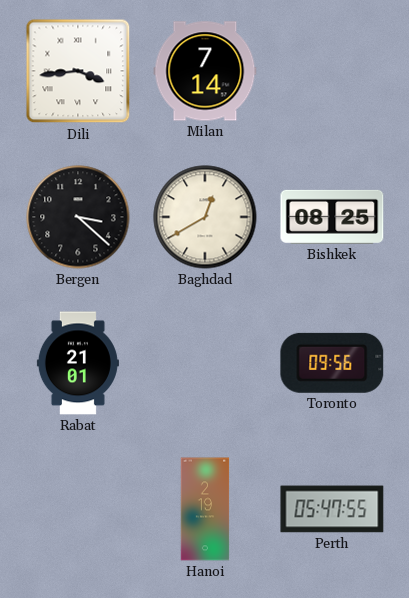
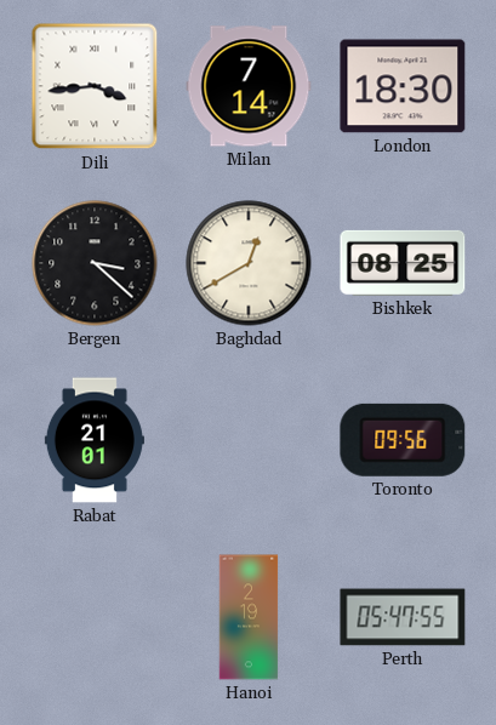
London: none -> 18:30 (403, 86)
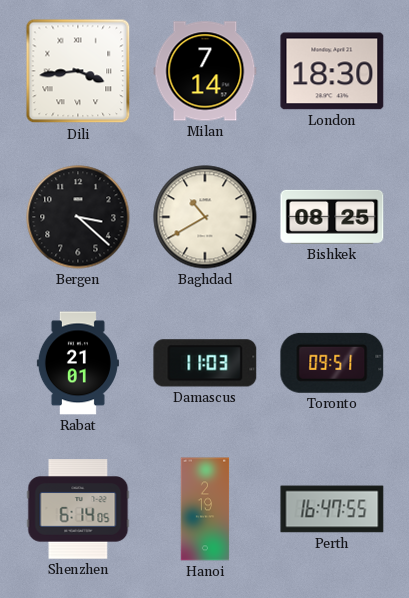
Baghdad: 12:40 -> 10:40 (205, 217)
Damascus: none -> 11:03 (205, 363)
Toronto: 09:56 -> 09:51 (332, 363)
Shenzhen: none -> 6:14 (78, 509)
Perth: 05:47 -> 16:47 (332, 509)
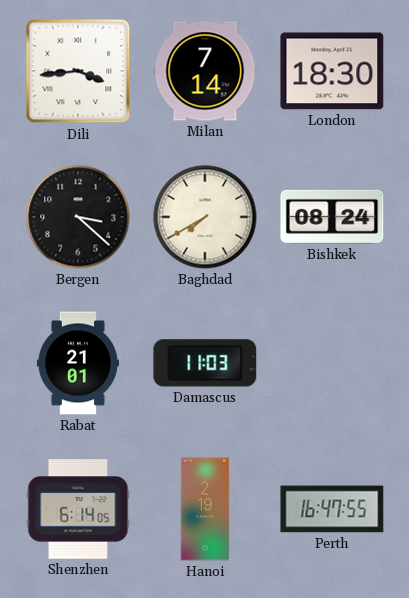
Baghdad: 10:40 -> 7:40 (205, 217)
Bishkek: 08:25 -> 08:24 (332, 217)
Toronto: 09:51 -> none (332, 363)
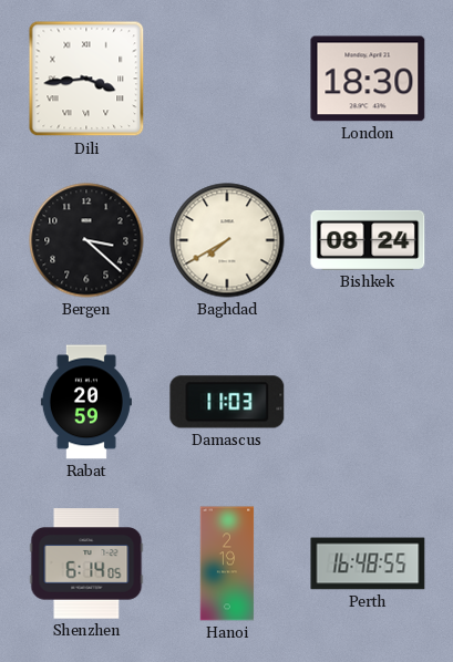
Milan: 7:14 -> none (205, 71)
Rabat: 21:01 -> 20:59 (86, 402)
Perth: 16:47 -> 16:48 (368, 563)
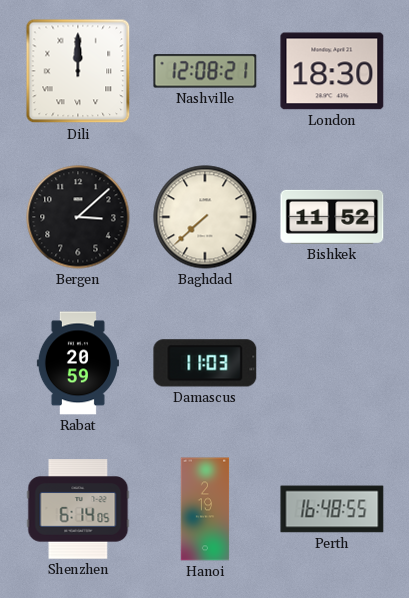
Dili: 3:44 -> 12:00 (78, 71)
Nashville: none -> 12:08 (205, 71)
Bergen: 3:22 -> 3:08 (78, 217)
Baghdad: 7:40 -> 7:38 (205, 217)
Bishkek: 08:24 -> 11:52 (332, 217)
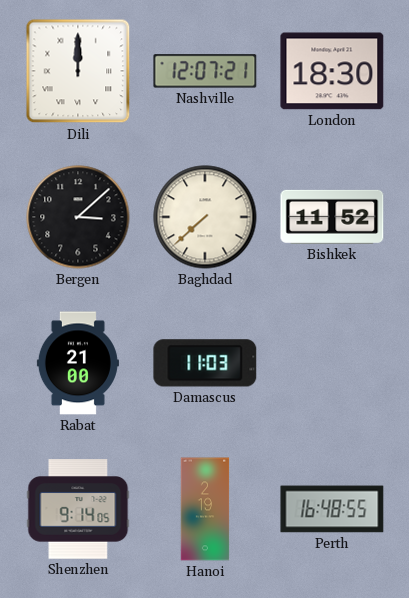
Nashville: 12:08 -> 12:07 (205, 71)
Rabat: 20:59 -> 21:00 (78, 363)
Shenzhen: 6:14 -> 9:14 (78, 509)
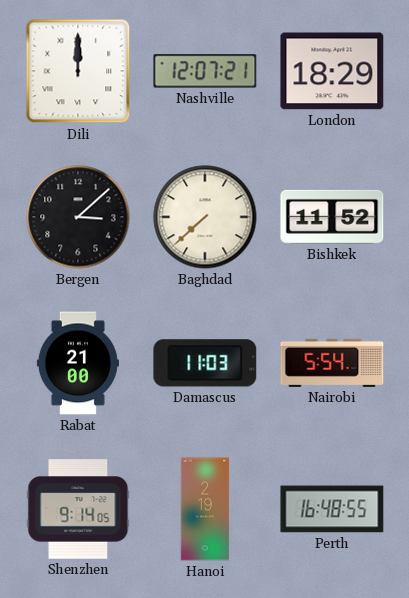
London: 18:30 -> 18:29 (332, 71)
Nairobi: none -> 5:54 (332, 363)
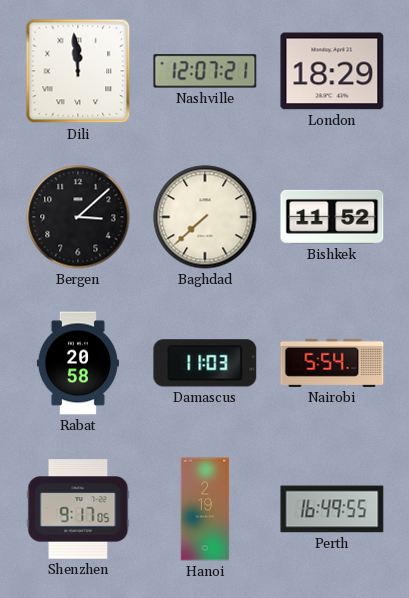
Dili: 12:00 -> 11:59 (78, 71)
Rabat: 21:00 -> 20:58 (78, 363)
Shenzhen: 9:14 -> 9:17 (78, 509)
Perth: 16:48 -> 16:49 (332, 509)
